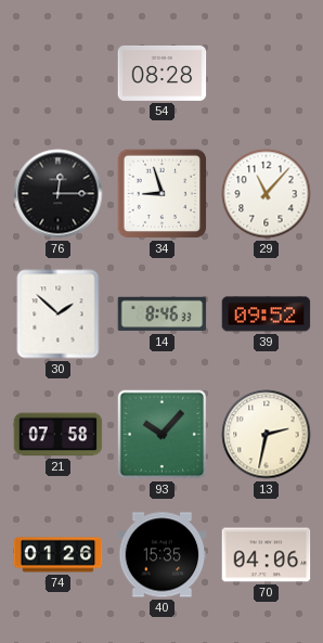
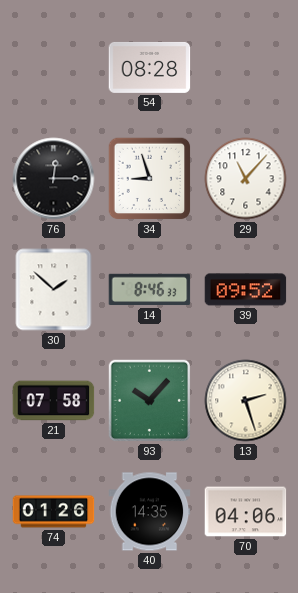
13: 2:32 -> 2:27 (246, 401)
40: 15:35 -> 14:35 (150, 512)
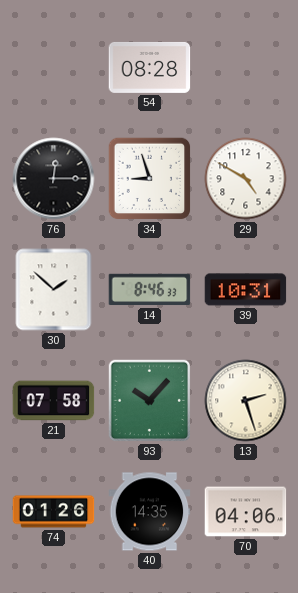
29: 11:07 -> 4:50 (246, 179)
39: 09:52 -> 10:31 (246, 290)
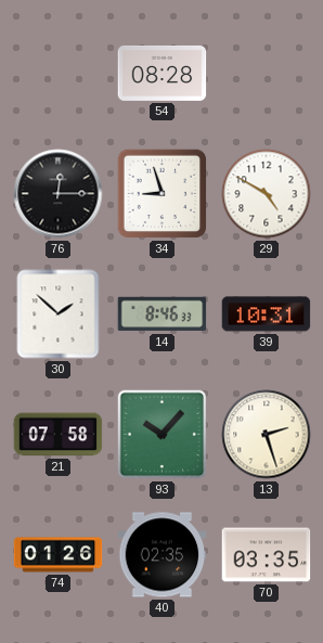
40: 14:35 -> 02:35 (163, 555)
70: 04:06 -> 03:35 (267, 555)
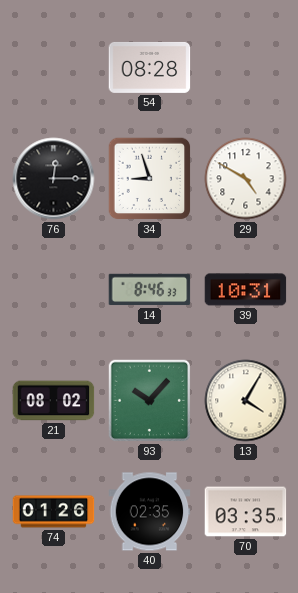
30: 1:52 -> none (59, 314)
21: 07:58 -> 08:02 (54, 401)
13: 2:27 -> 4:05 (246, 401)
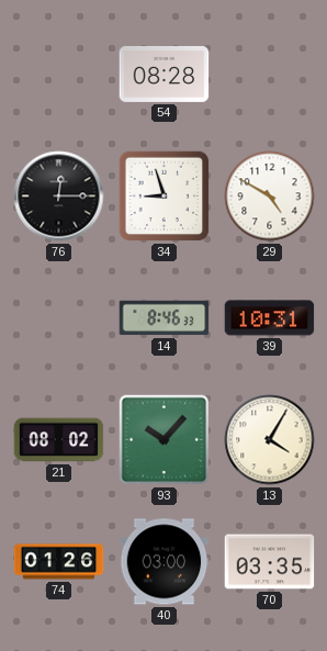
40: 02:35 -> 03:00 (165, 562)
